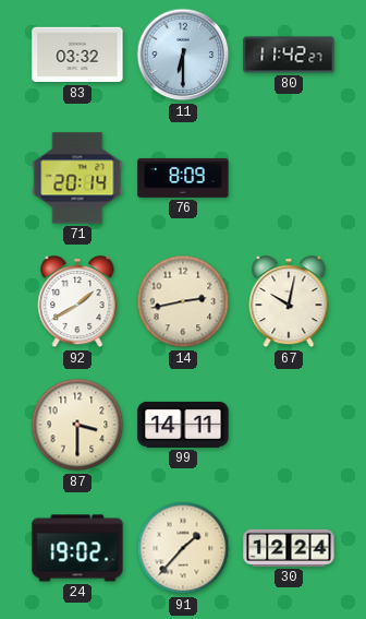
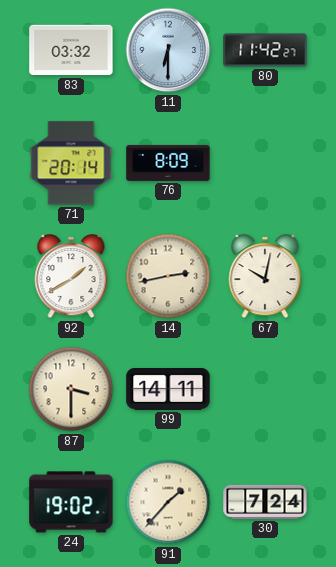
30: 12:24 -> 7:24 (265, 502)
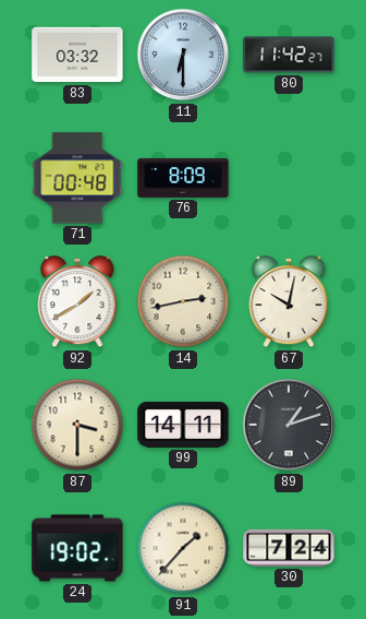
71: 20:14 -> 00:48 (77, 178)
89: none -> 1:12 (289, 425)
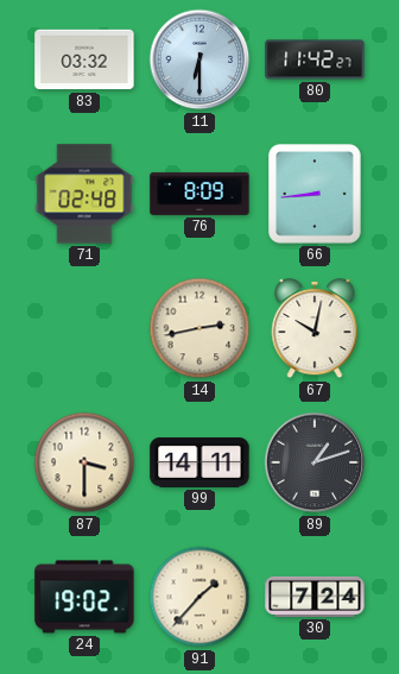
71: 00:48 -> 02:48 (84, 194)
66: none -> 8:44 (315, 194)
92: 1:40 -> none (77, 302)
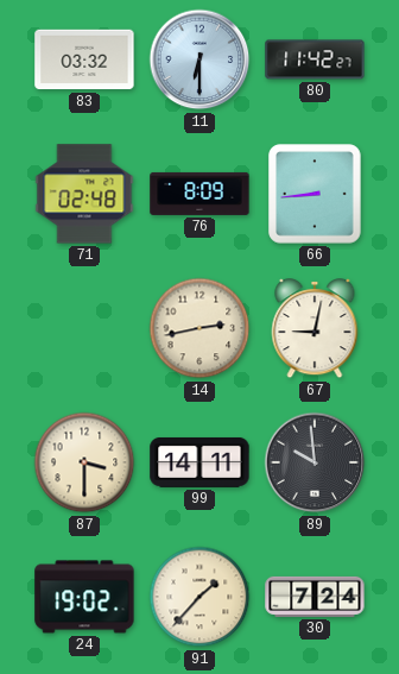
67: 10:02 -> 9:02 (315, 329)
89: 1:12 -> 9:59 (315, 462)
